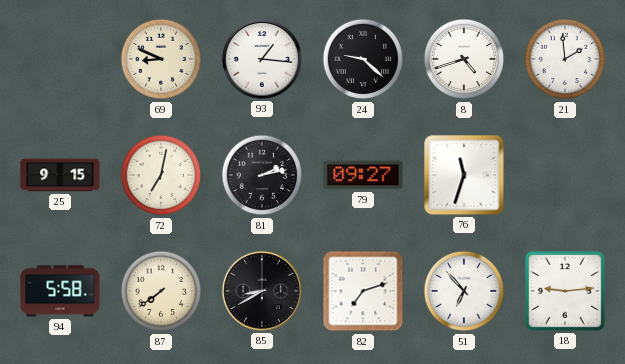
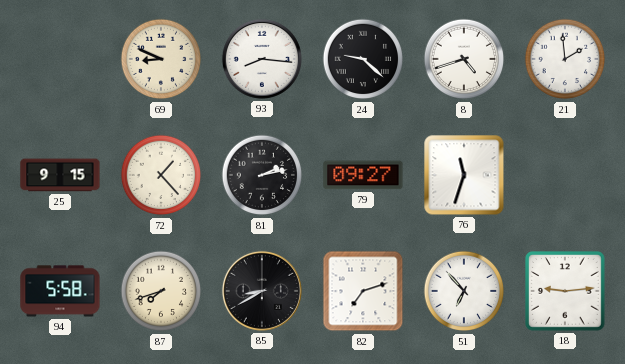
93: 1:16 -> 8:16 (262, 59)
72: 7:02 -> 1:23 (161, 175)
87: 7:39 -> 7:42 (161, 291)
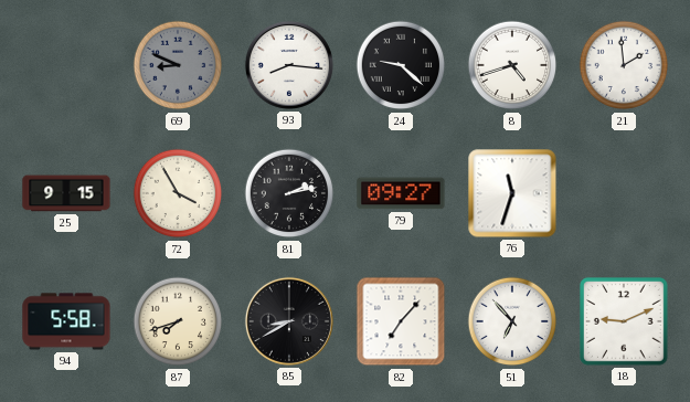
69 dial: cream -> grey (178, 65)
72: 1:23 -> 3:55 (178, 193)
82: 7:12 -> 7:07 (401, 321)
18: 9:14 -> 9:11 (625, 322)
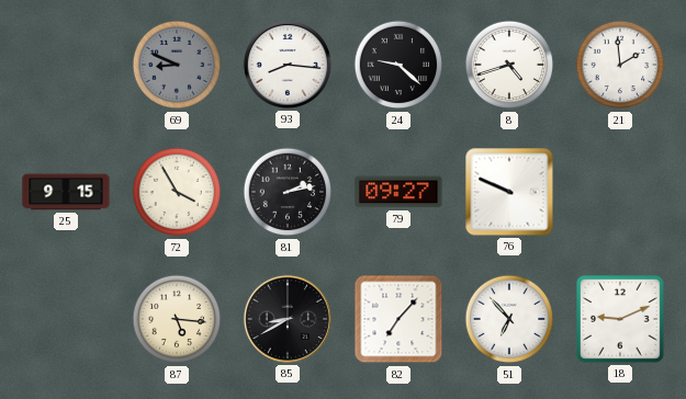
76: 11:33 -> 9:49 (509, 192)
94: 5:58 -> none (66, 321)
87: 7:42 -> 5:16 (177, 319)
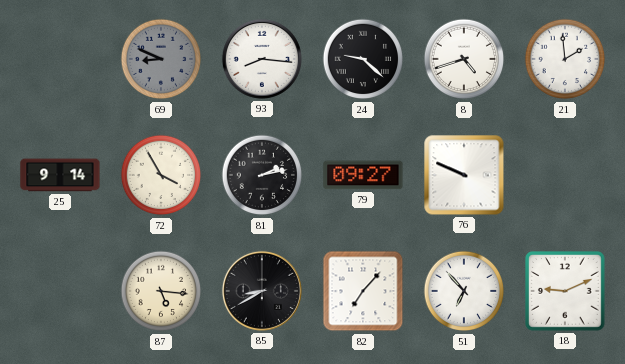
25: 9:15 -> 9:14 (60, 175)
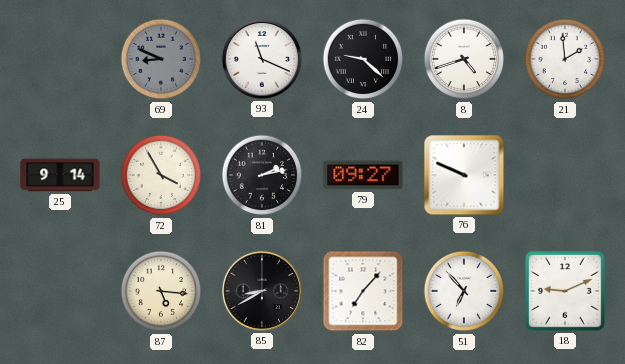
93: 8:16 -> 11:19 (262, 59)
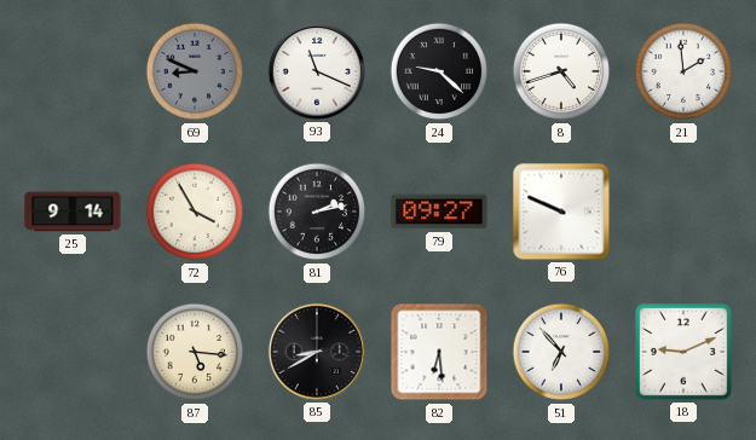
82: 7:07 -> 6:29 (439, 352)
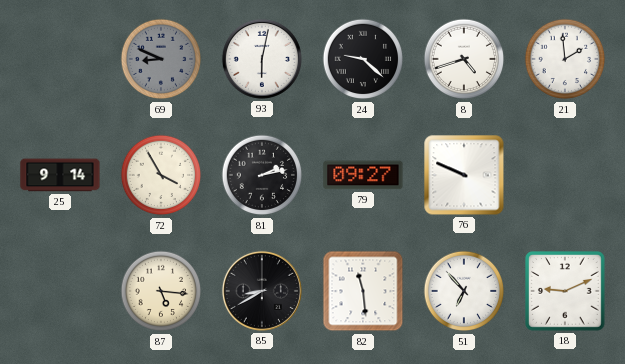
93: 11:19 -> 6:02 (262, 59)
82: 6:29 -> 11:29 (363, 291)
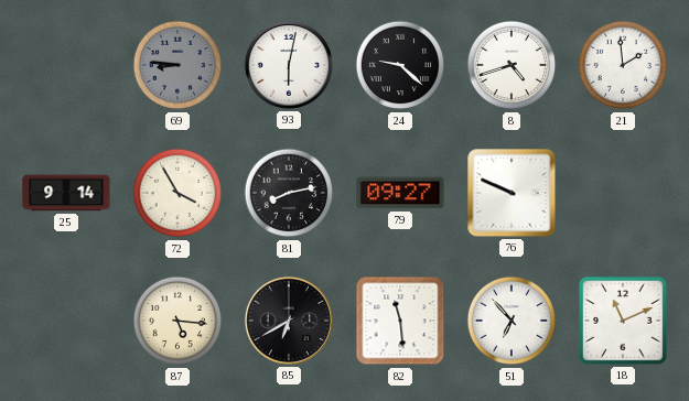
69: 8:49 -> 8:46 (177, 65)
81: 2:13 -> 8:13 (289, 193)
85: 8:40 -> 6:40 (289, 321)
18: 9:11 -> 11:11 (624, 322)
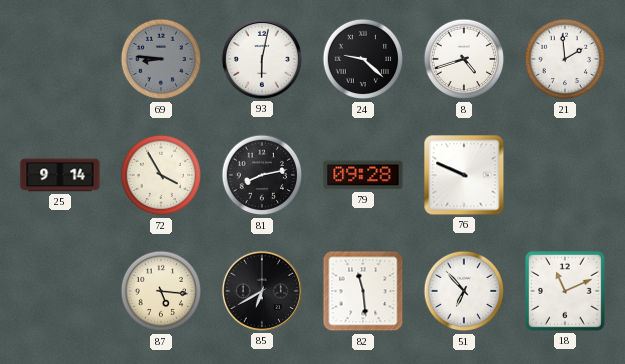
79: 09:27 -> 09:28 (363, 175)
